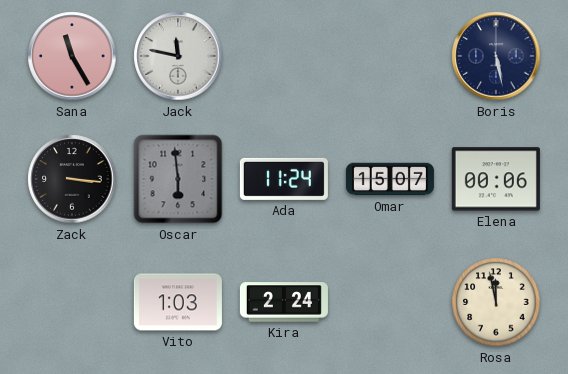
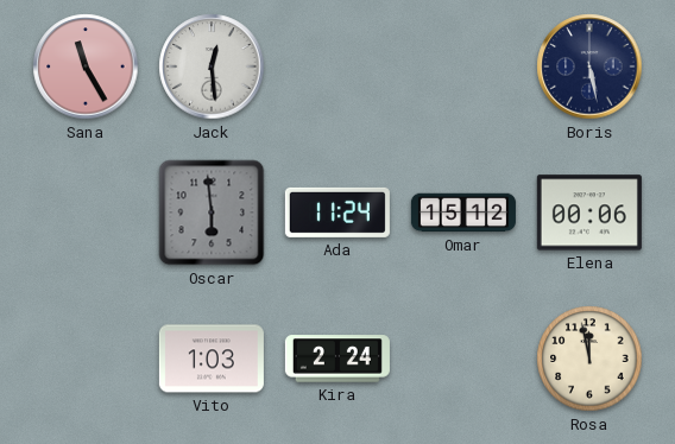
Jack: 11:47 -> 12:29 (212, 66)
Zack: 3:16 -> none (72, 179)
Omar: 15:07 -> 15:12 (463, 213)
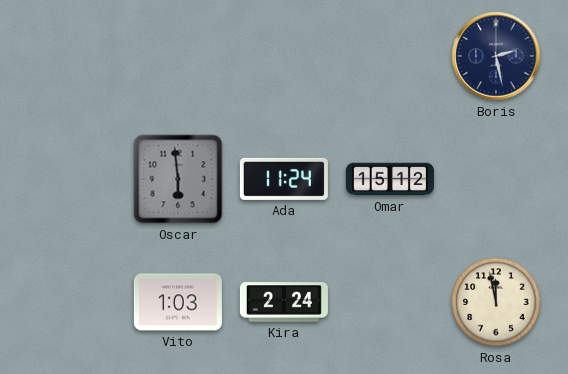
Sana: 11:25 -> none (86, 66)
Jack: 12:29 -> none (212, 66)
Boris: 5:28 -> 2:28 (496, 56)
Elena: 00:06 -> none (589, 213)
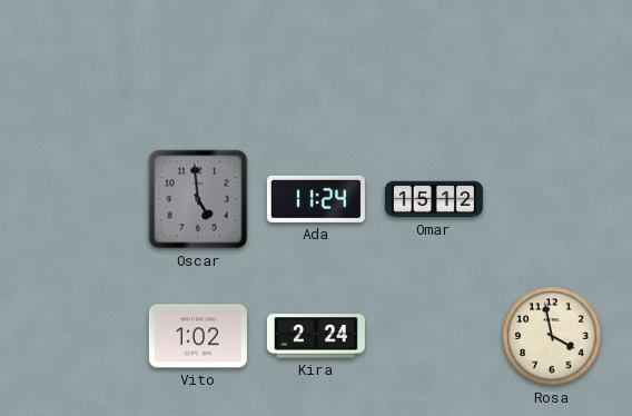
Boris: 2:28 -> none (496, 56)
Oscar: 5:59 -> 4:59 (198, 199)
Vito: 1:03 -> 1:02 (198, 336)
Rosa: 11:58 -> 3:58 (552, 336)
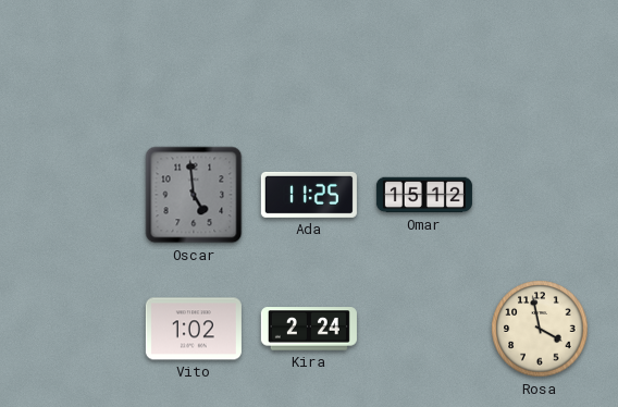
Ada: 11:24 -> 11:25 (309, 195)
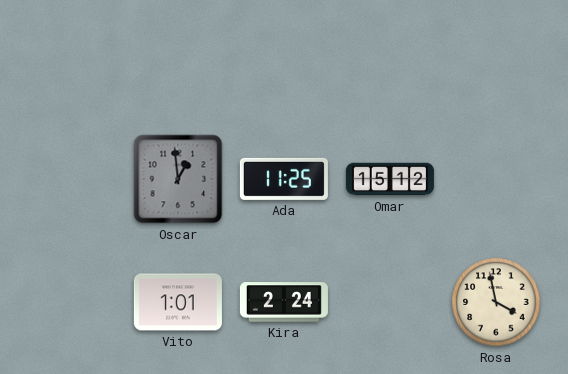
Oscar: 4:59 -> 12:59 (178, 179)
Vito: 1:02 -> 1:01 (178, 302)
